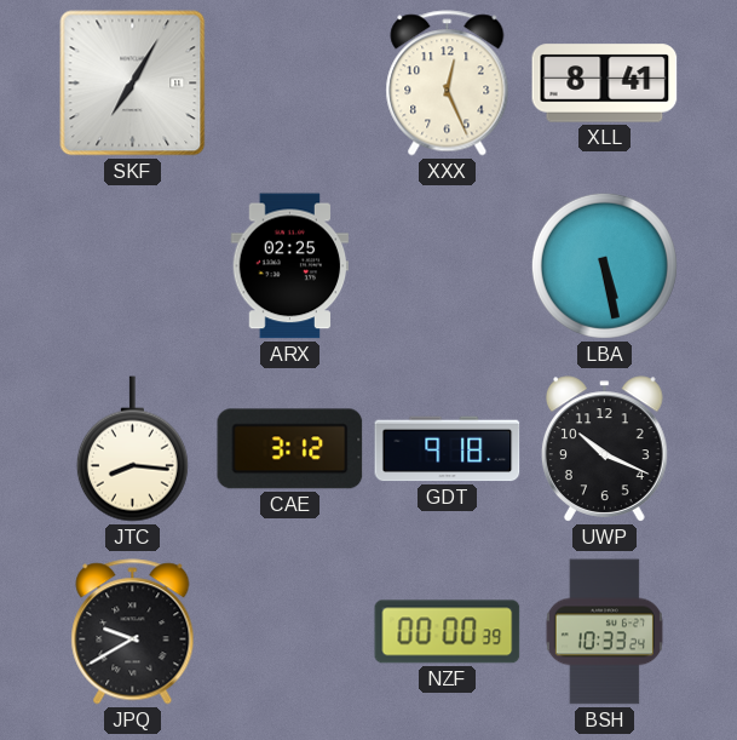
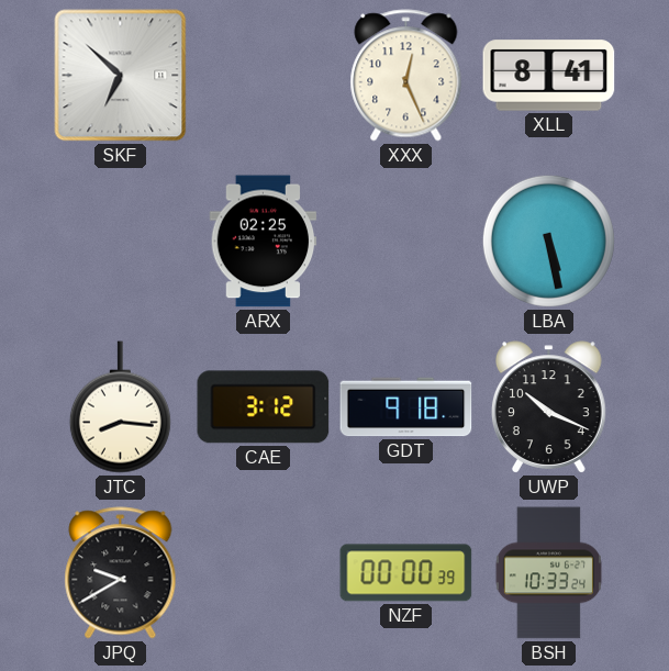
SKF: 7:05 -> 6:52 (121, 76)
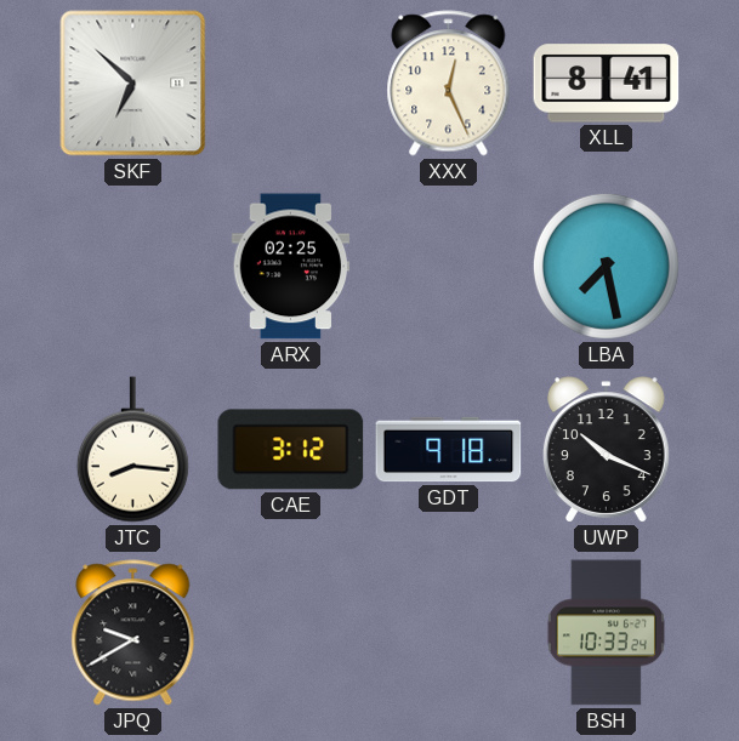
LBA: 5:28 -> 7:28 (606, 266)
NZF: 00:00 -> none (406, 573)
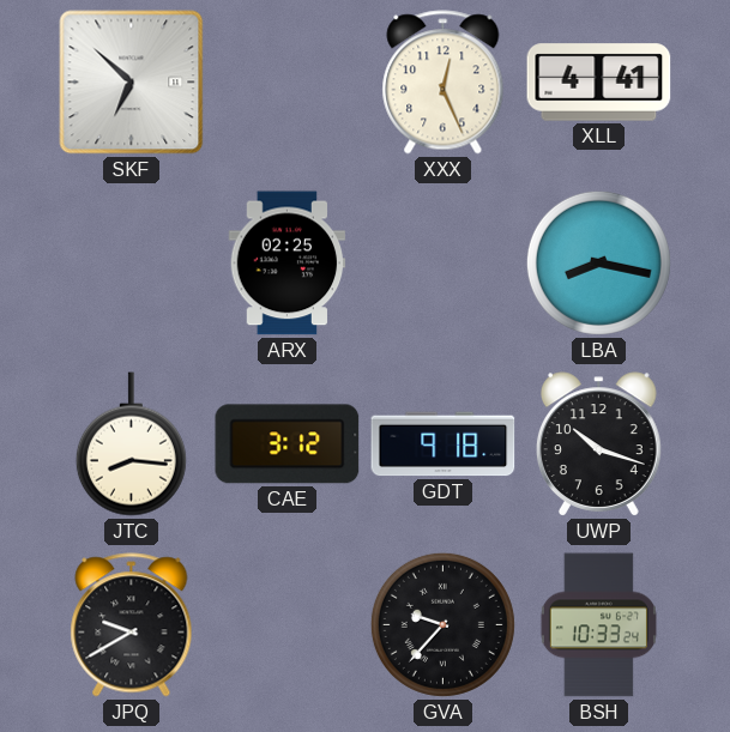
XLL: 8:41 -> 4:41 (599, 83)
LBA: 7:28 -> 8:17 (598, 262)
UWP: 10:19 -> 10:18 (599, 444)
GVA: none -> 9:37 (442, 624)
